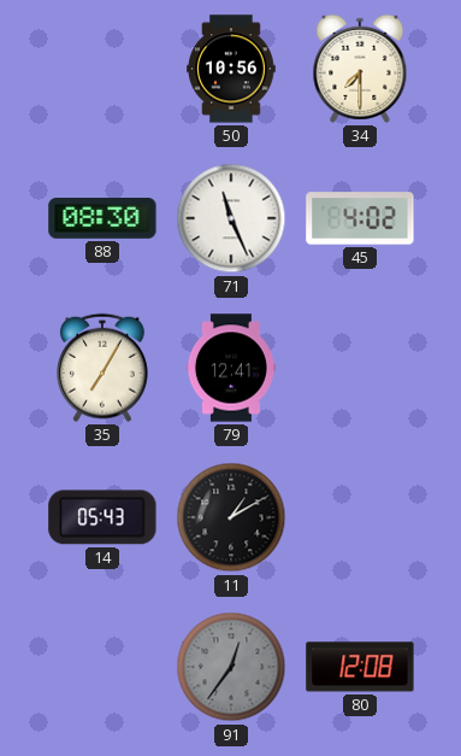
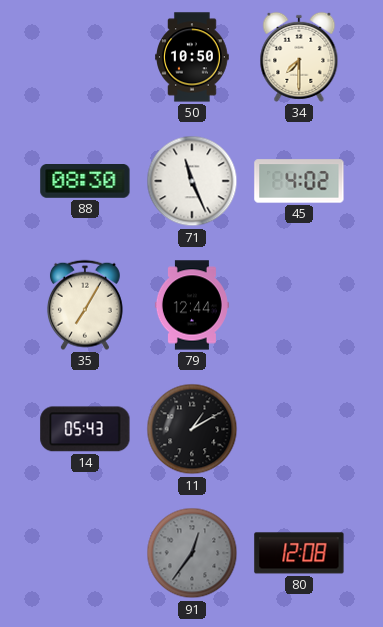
50: 10:56 -> 10:50 (193, 57)
79: 12:41 -> 12:44 (192, 305)
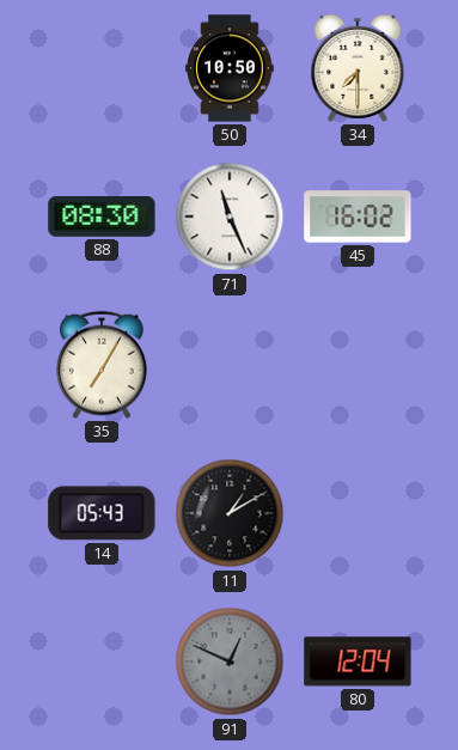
45: 4:02 -> 16:02 (358, 217)
79: 12:44 -> none (192, 305)
91: 12:36 -> 12:49 (230, 661)
80: 12:08 -> 12:04 (358, 661)
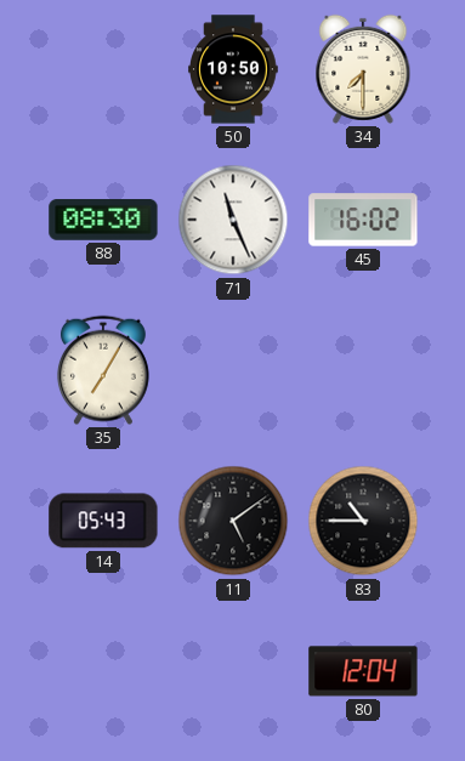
11: 1:10 -> 5:09 (233, 521)
83: none -> 10:45 (363, 521)
91: 12:49 -> none (230, 661)
